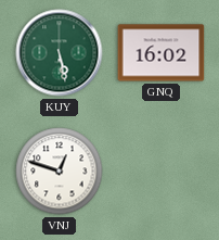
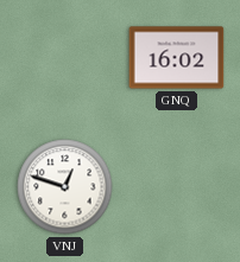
KUY: 5:28 -> none (60, 53)
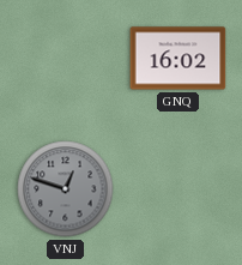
VNJ dial: white -> grey (66, 189)
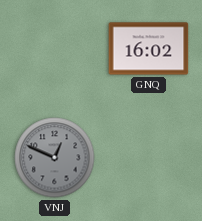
VNJ: 12:48 -> 12:49 (55, 158)
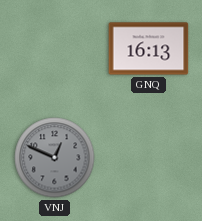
GNQ: 16:02 -> 16:13 (149, 49)
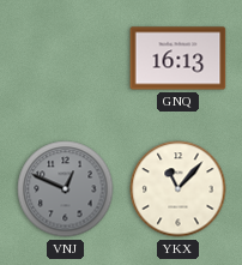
YKX: none -> 11:07 (179, 189)
